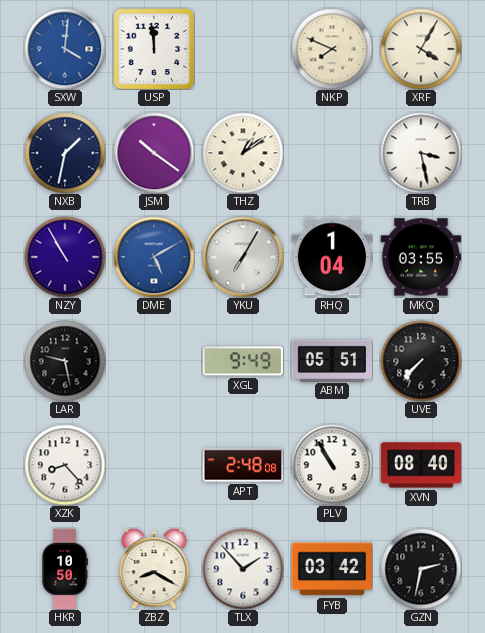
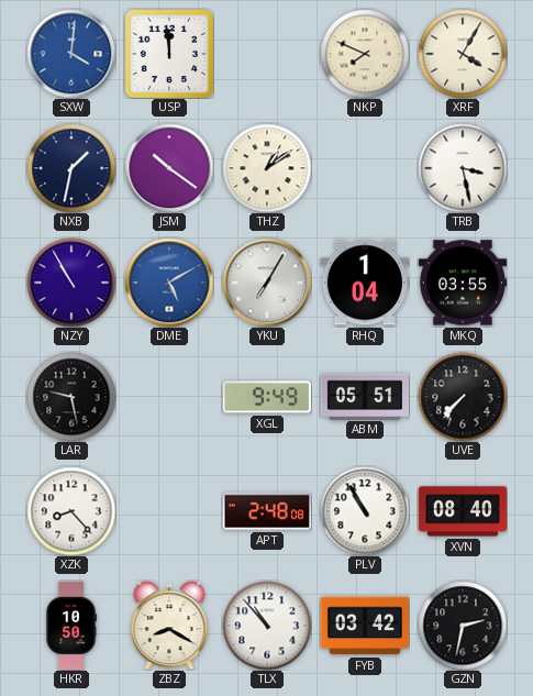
TLX: 1:53 -> 10:53 (267, 626)
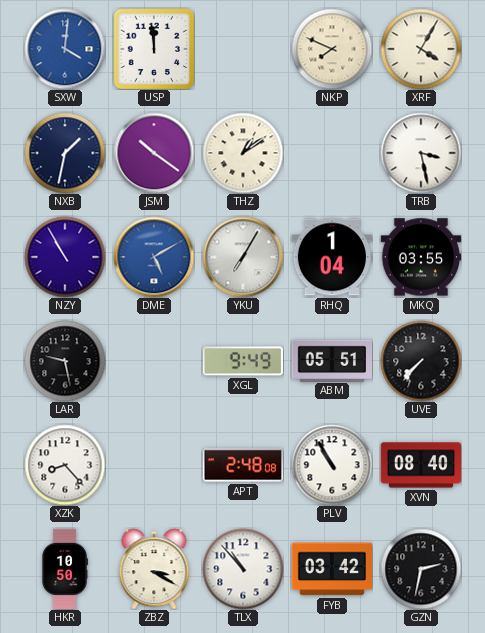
ZBZ: 8:20 -> 3:20 (154, 569)
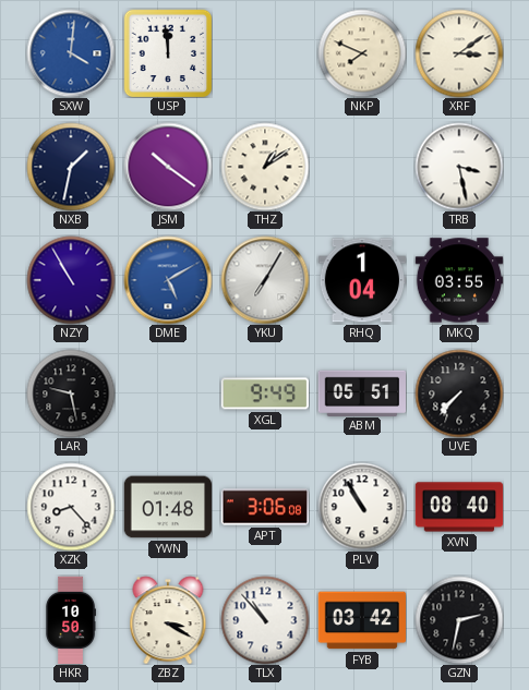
XRF: 4:05 -> 3:09 (459, 53)
YWN: none -> 01:48 (167, 507)
APT: 2:48 -> 3:06 (265, 507)
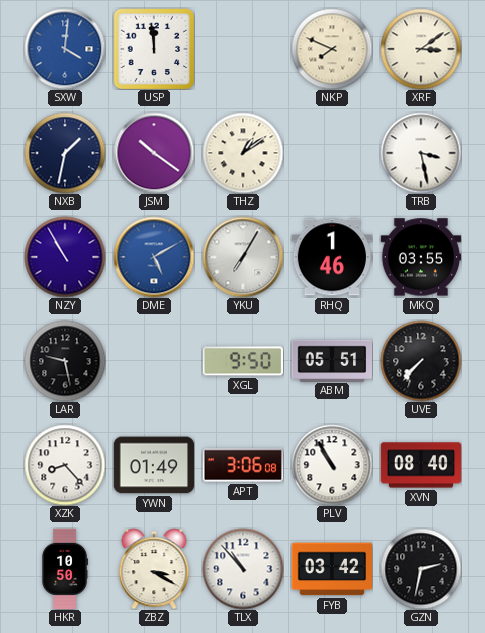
RHQ: 1:04 -> 1:46 (331, 257)
XGL: 9:49 -> 9:50 (242, 361)
YWN: 01:48 -> 01:49 (153, 465)
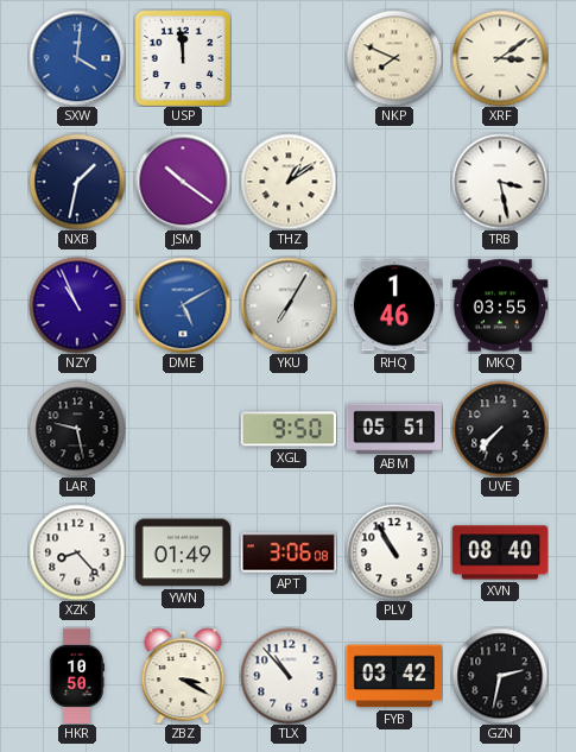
NZY: 10:55 -> 10:56 (77, 305)
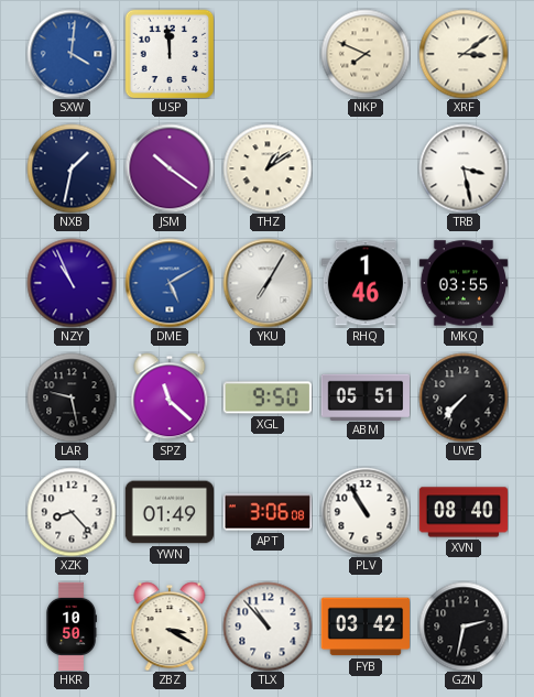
SPZ: none -> 11:22 (170, 397)
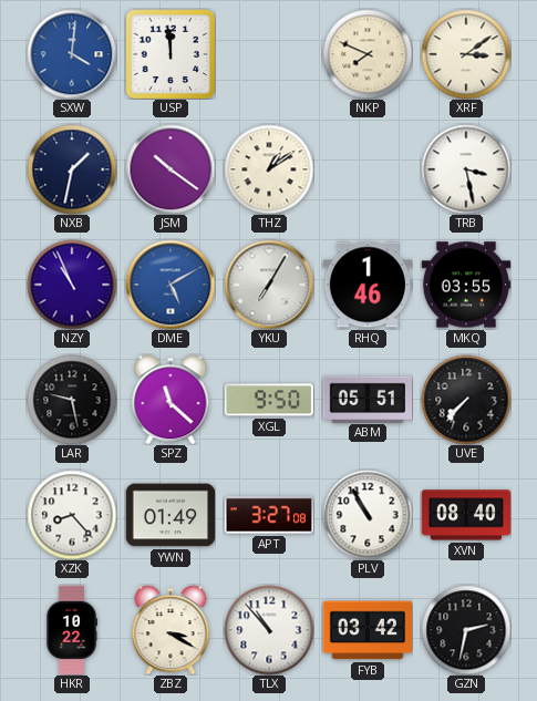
APT: 3:06 -> 3:27 (269, 515)
HKR: 10:50 -> 10:22 (71, 630)
